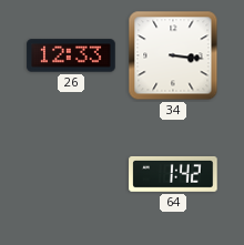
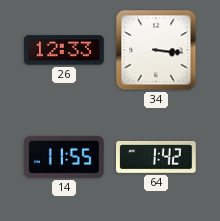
14: none -> 11:55 (64, 157)
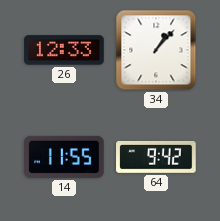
34: 3:16 -> 1:07 (156, 50)
64: 1:42 -> 9:42 (156, 157)
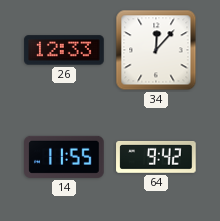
34: 1:07 -> 12:07 (156, 50)
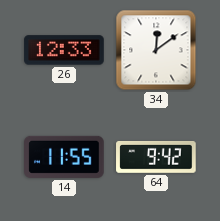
34: 12:07 -> 12:09 (156, 50)
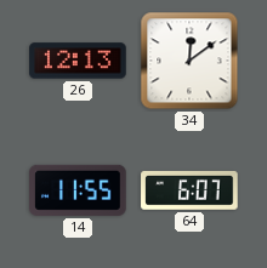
26: 12:33 -> 12:13 (78, 61)
64: 9:42 -> 6:07 (189, 190)
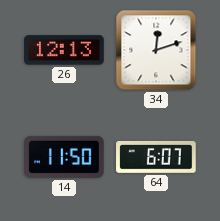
34: 12:09 -> 12:12 (156, 50)
14: 11:55 -> 11:50 (64, 157)
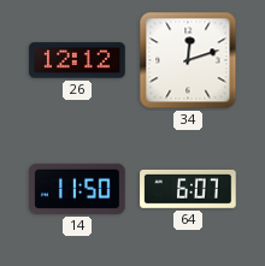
26: 12:13 -> 12:12 (77, 60)
